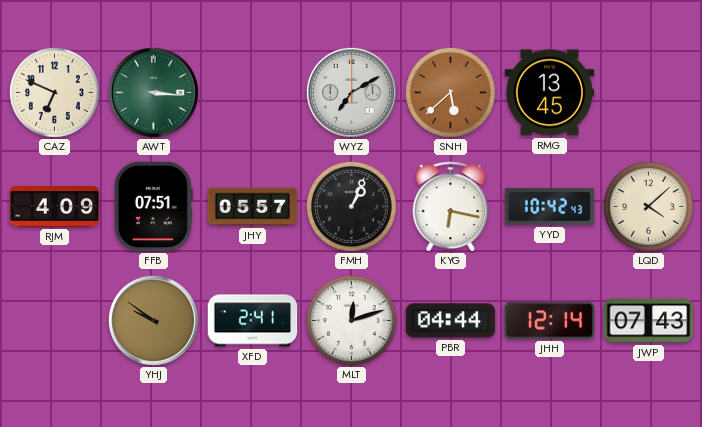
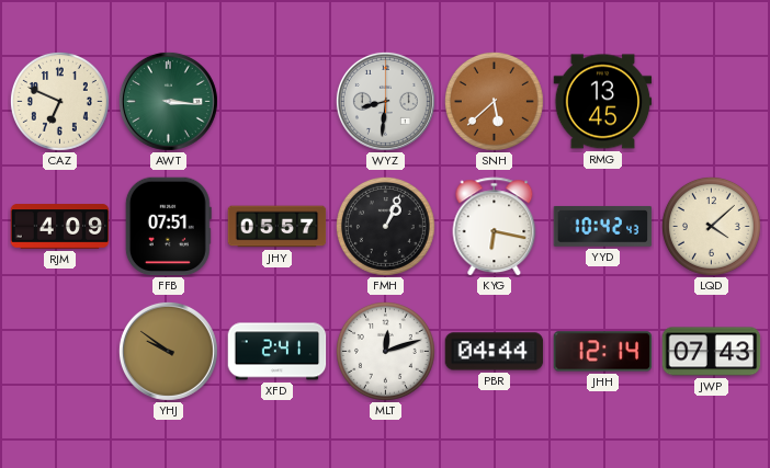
WYZ: 7:10 -> 8:31 (385, 101)
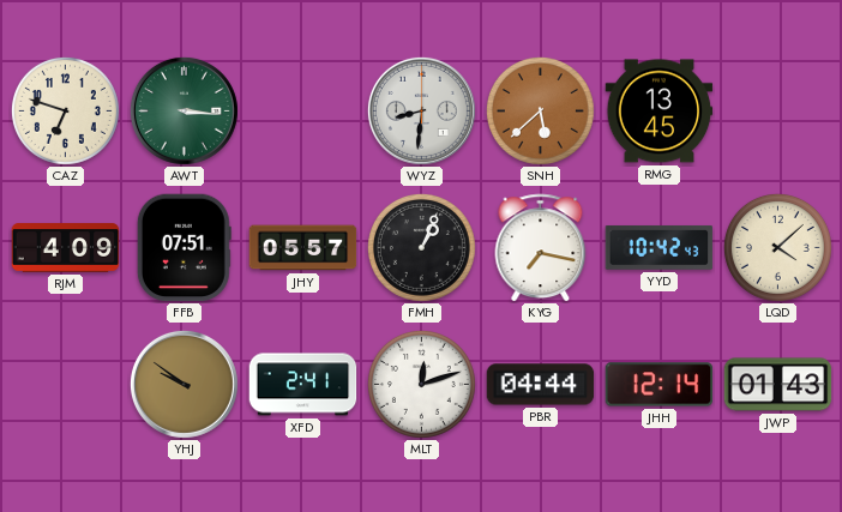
CAZ: 6:49 -> 6:48 (65, 110)
KYG: 6:17 -> 7:17 (541, 248)
JWP: 07:43 -> 01:43 (778, 385)
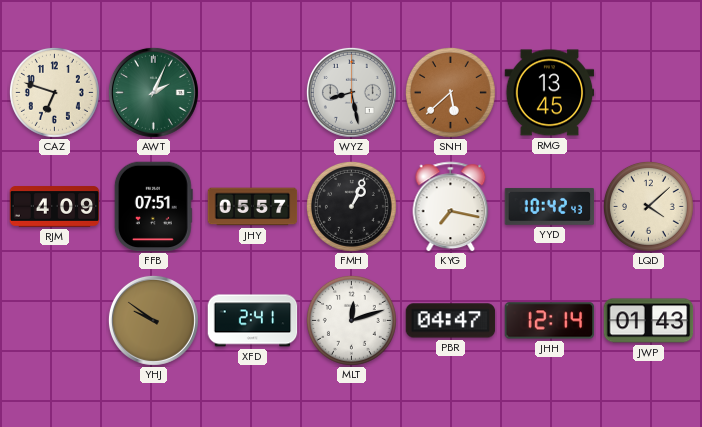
AWT: 3:16 -> 2:04 (153, 92)
WYZ: 8:31 -> 8:28 (351, 92)
PBR: 04:44 -> 04:47 (451, 321)
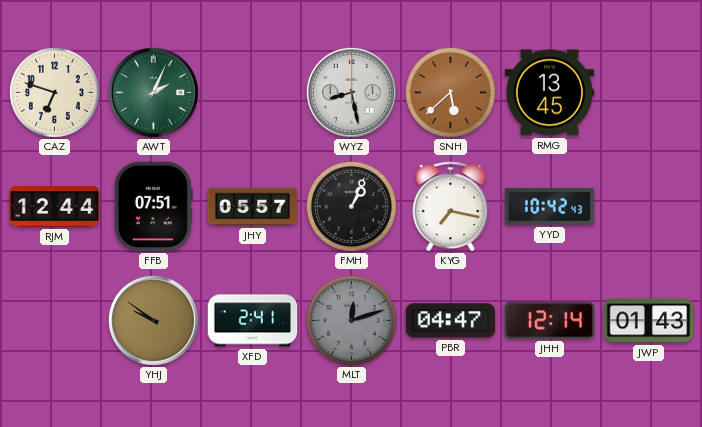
RJM: 4:09 -> 12:44 (55, 207)
LQD: 4:08 -> none (648, 206)
MLT dial: white -> grey (351, 320)
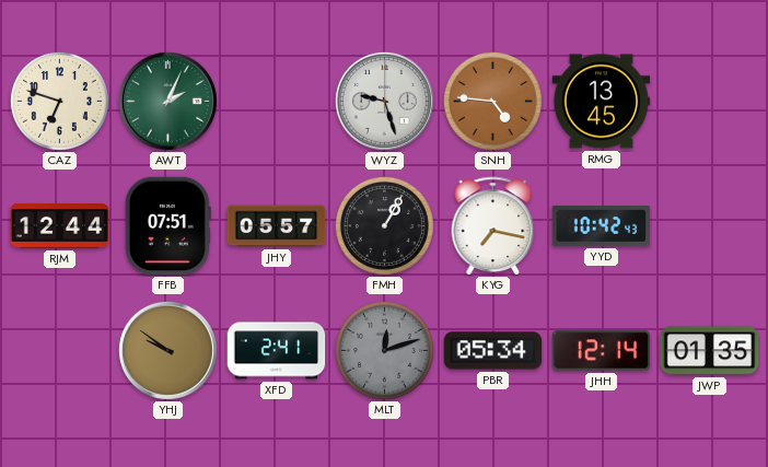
WYZ: 8:28 -> 9:27 (384, 101)
SNH: 5:38 -> 4:46 (492, 101)
FMH: 1:04 -> 1:05 (384, 225)
PBR: 04:47 -> 05:34 (493, 351)
JWP: 01:43 -> 01:35 (710, 351)
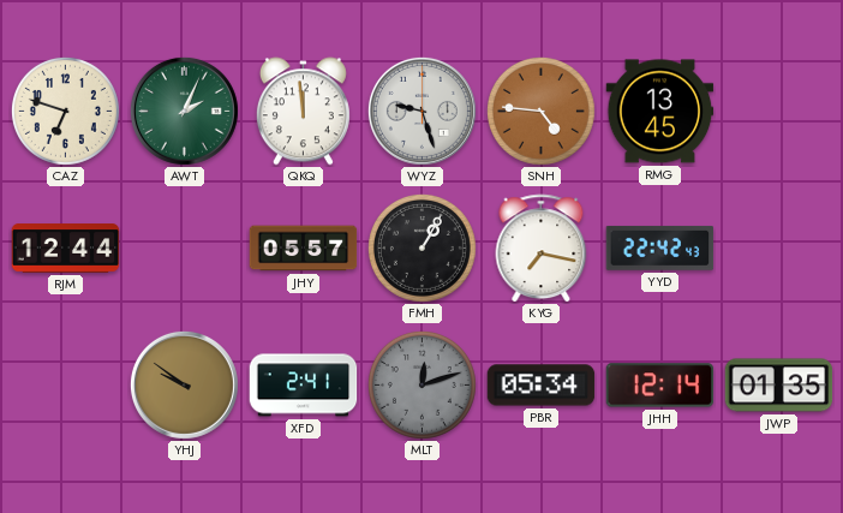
QKQ: none -> 11:59 (303, 112)
FFB: 07:51 -> none (167, 226)
YYD: 10:42 -> 22:42 (660, 247)
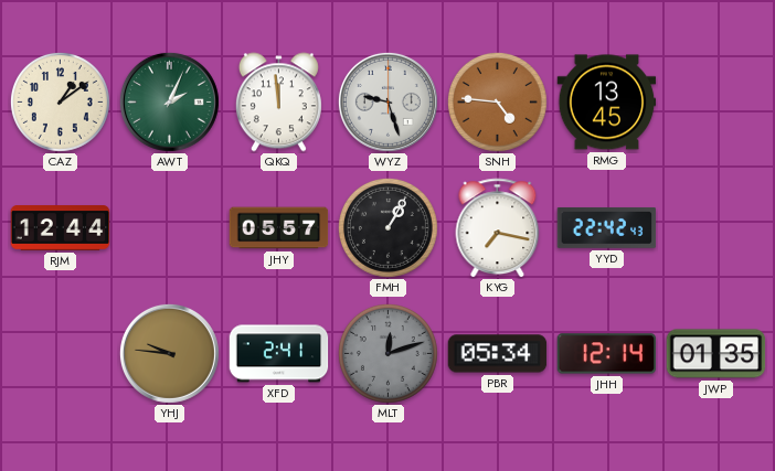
CAZ: 6:48 -> 1:09 (60, 101)
YHJ: 9:51 -> 9:46 (169, 353)
